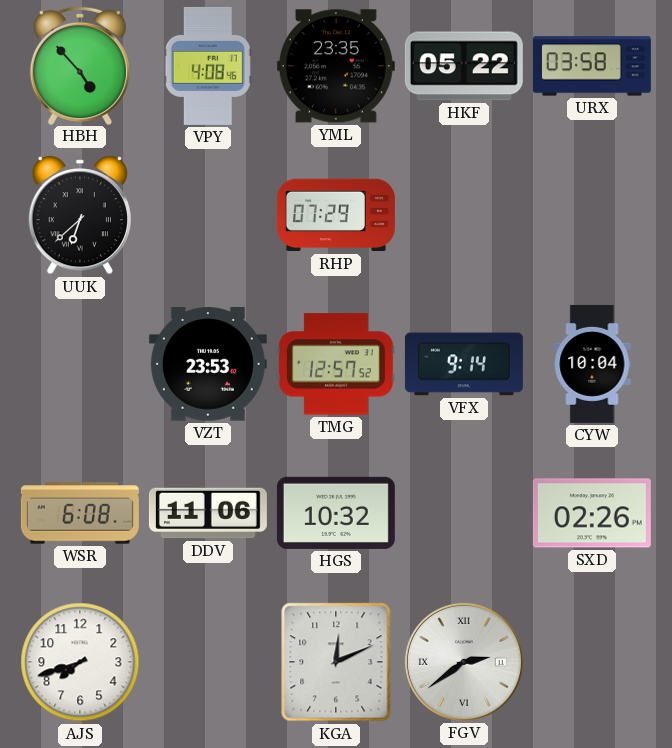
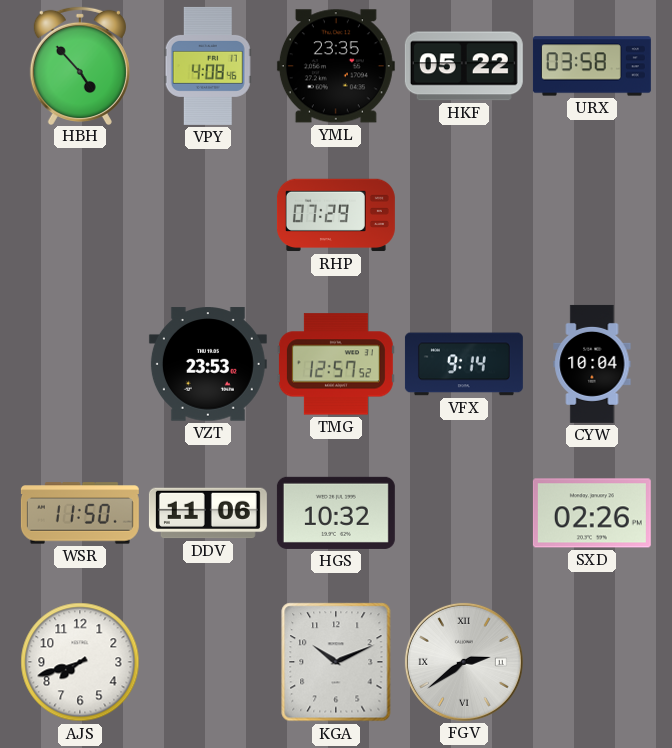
UUK: 6:38 -> none (80, 215)
WSR: 6:08 -> 11:50 (80, 513)
KGA: 12:11 -> 10:11 (336, 662)
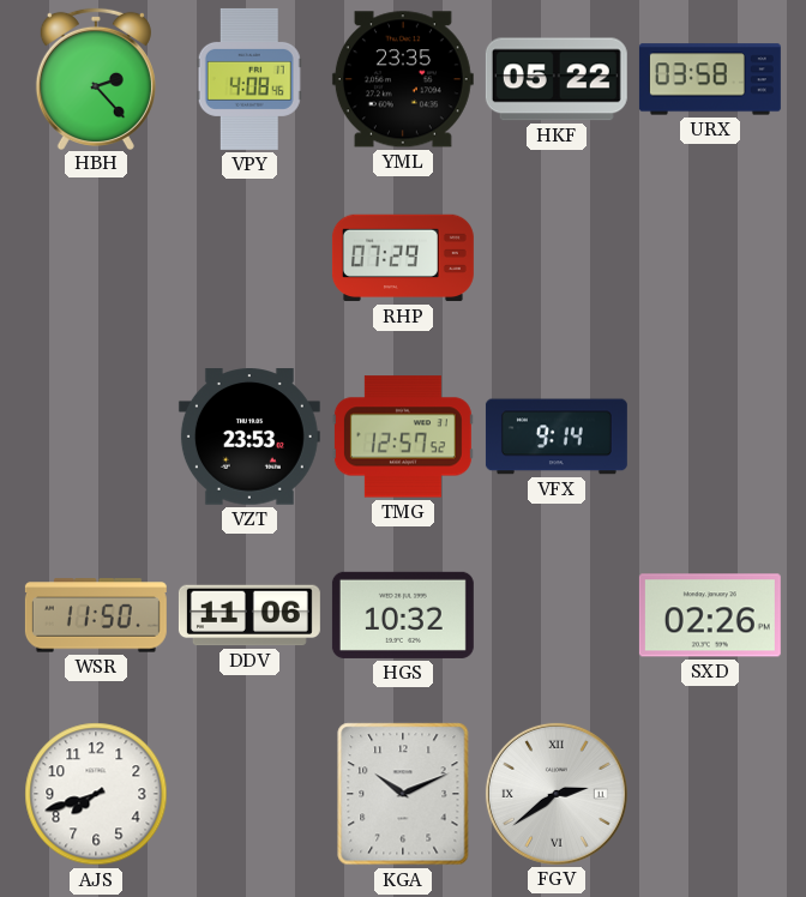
HBH: 4:53 -> 2:23 (96, 78)
CYW: 10:04 -> none (592, 364)
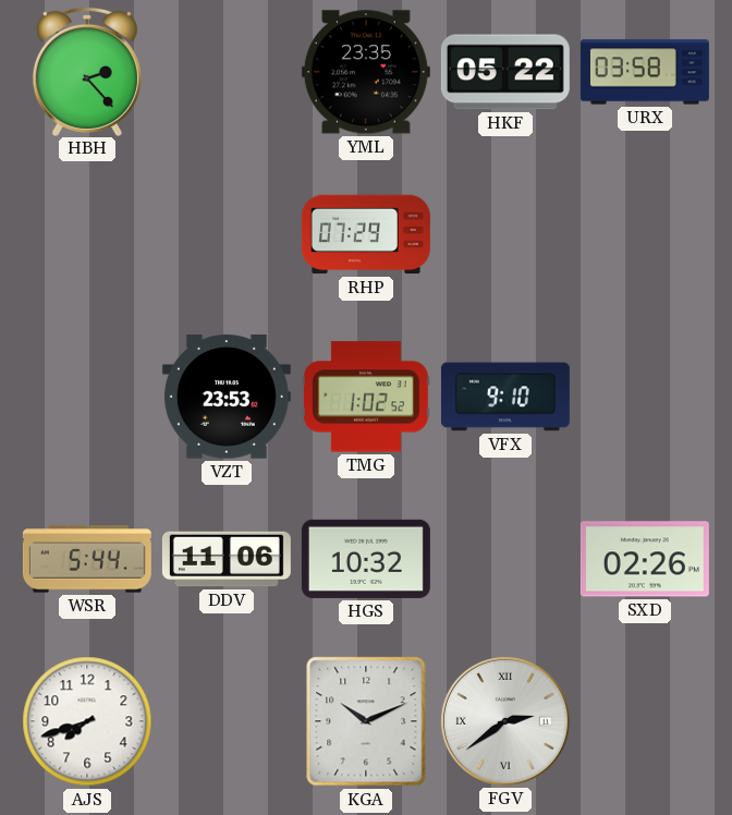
VPY: 4:08 -> none (249, 79)
TMG: 12:57 -> 1:02 (366, 397)
VFX: 9:14 -> 9:10 (505, 397)
WSR: 11:50 -> 5:44 (87, 559)
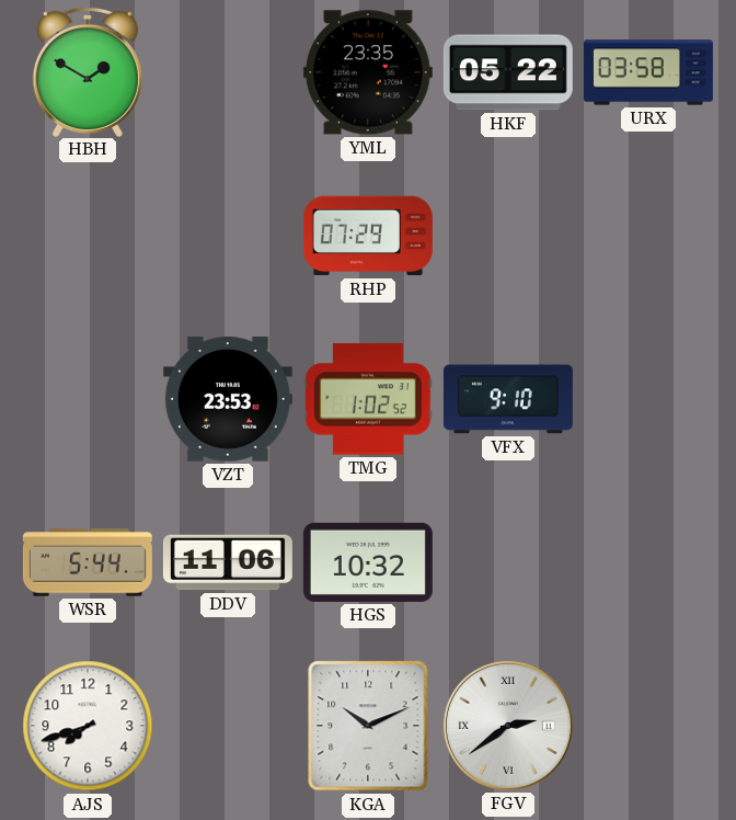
HBH: 2:23 -> 1:50 (88, 71)
SXD: 02:26 -> none (645, 559)
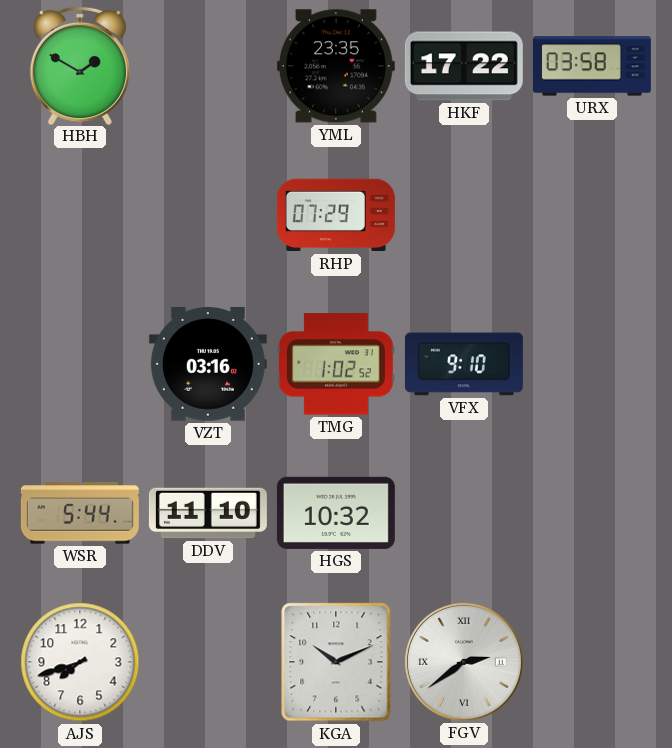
HKF: 05:22 -> 17:22 (464, 66)
VZT: 23:53 -> 03:16 (208, 364)
DDV: 11:06 -> 11:10 (208, 513)
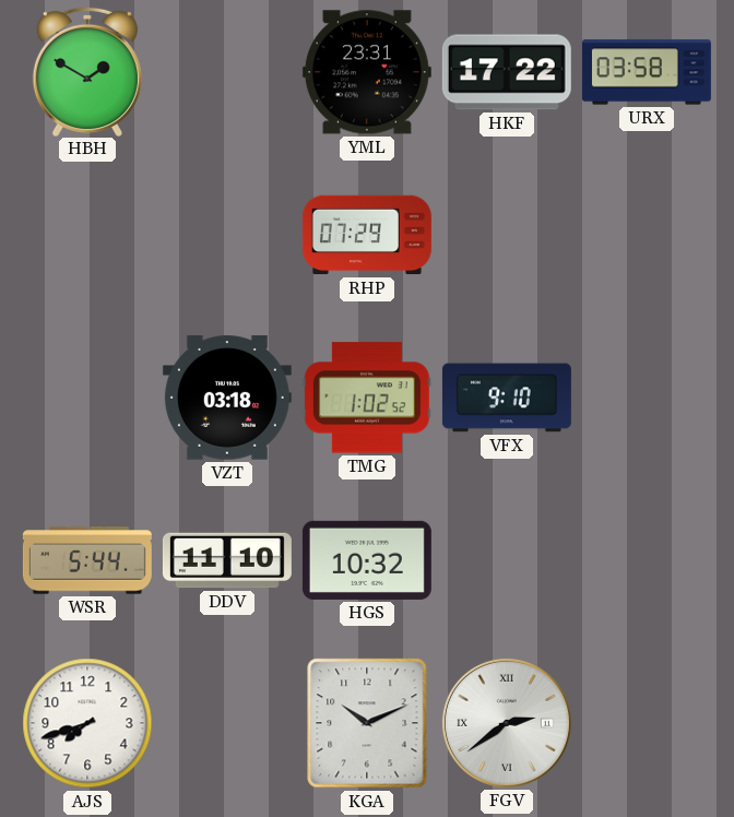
YML: 23:35 -> 23:31 (367, 72)
VZT: 03:16 -> 03:18 (227, 398)
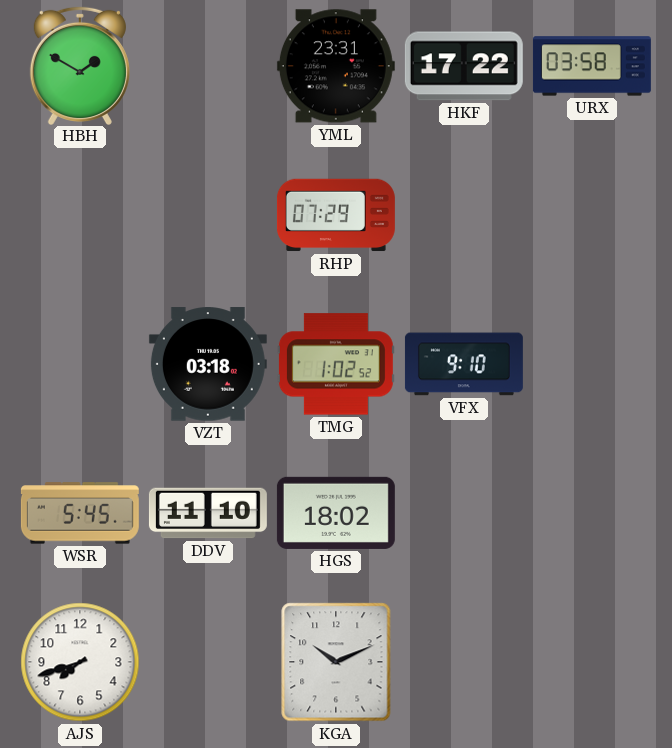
WSR: 5:44 -> 5:45 (80, 513)
HGS: 10:32 -> 18:02 (336, 513)
FGV: 2:39 -> none (507, 723)
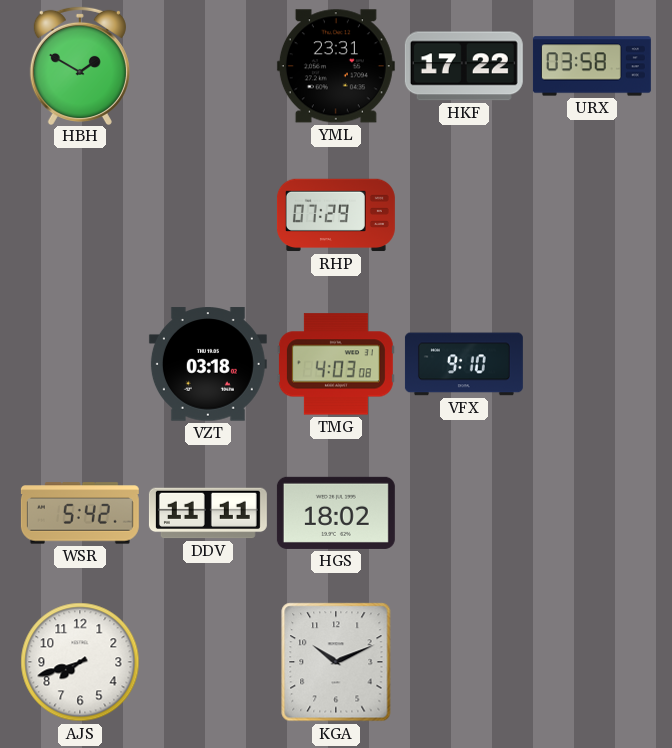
TMG: 1:02 -> 4:03 (336, 364)
WSR: 5:45 -> 5:42 (80, 513)
DDV: 11:10 -> 11:11 (208, 513)
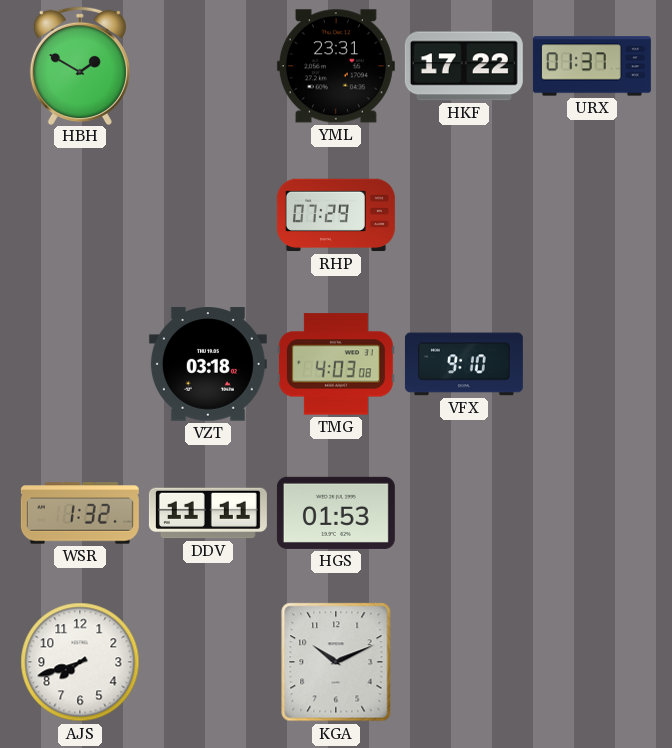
URX: 03:58 -> 01:37 (592, 66)
WSR: 5:42 -> 1:32 (80, 513)
HGS: 18:02 -> 01:53 (336, 513)
